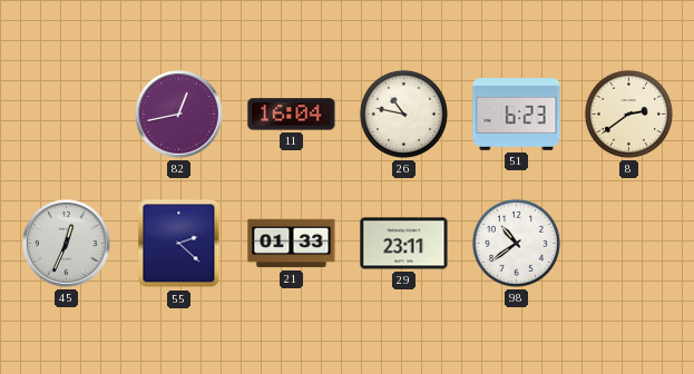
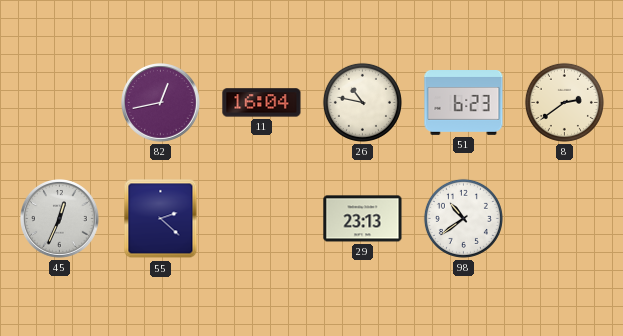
21: 01:33 -> none (292, 244)
29: 23:11 -> 23:13 (363, 219)
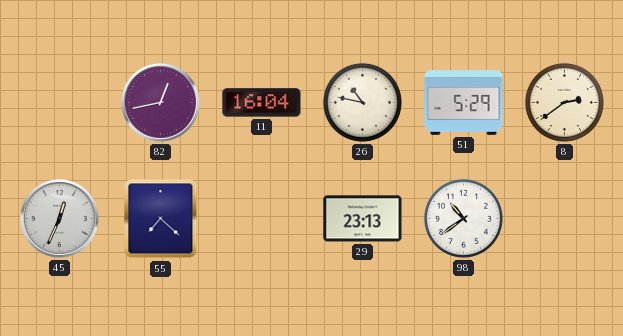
51: 6:23 -> 5:29 (464, 103)
55: 2:22 -> 7:22 (161, 219)
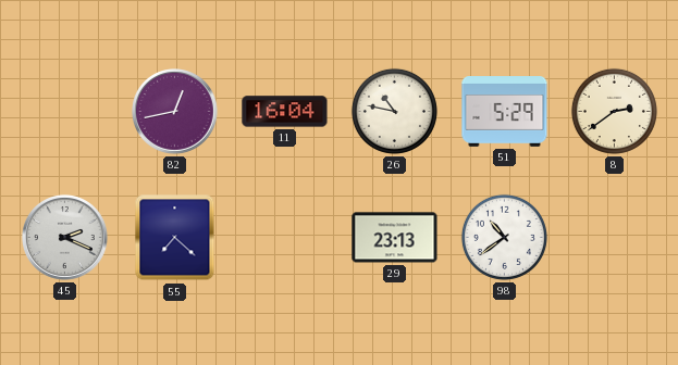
45: 12:34 -> 2:19 (65, 238)
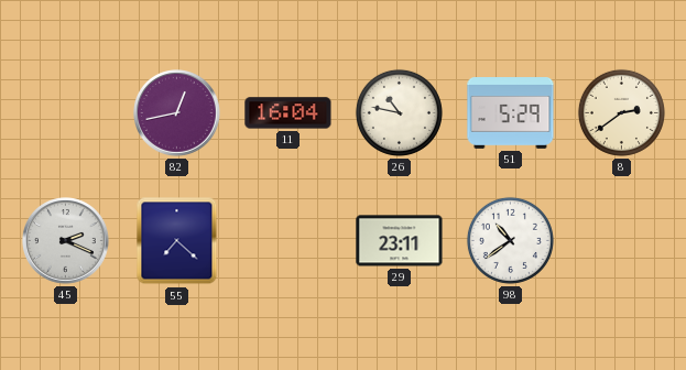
29: 23:13 -> 23:11 (400, 241)
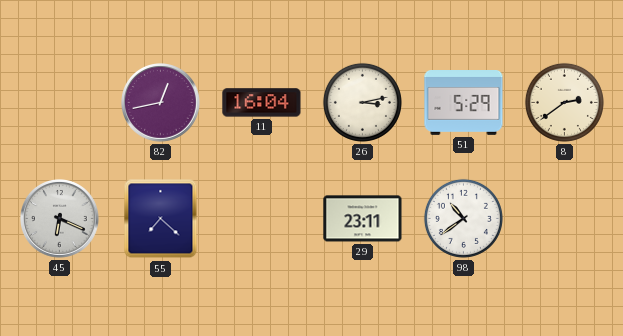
26: 10:47 -> 3:13 (362, 102)
45: 2:19 -> 6:19 (60, 219)
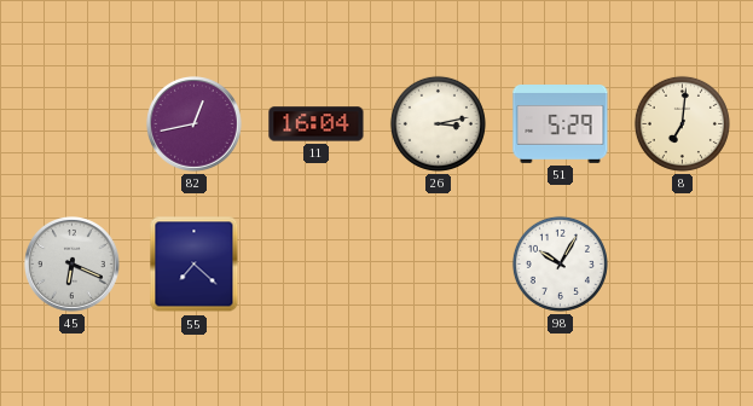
8: 2:39 -> 7:01 (682, 123)
29: 23:11 -> none (363, 219)
98: 10:39 -> 10:05 (560, 263)
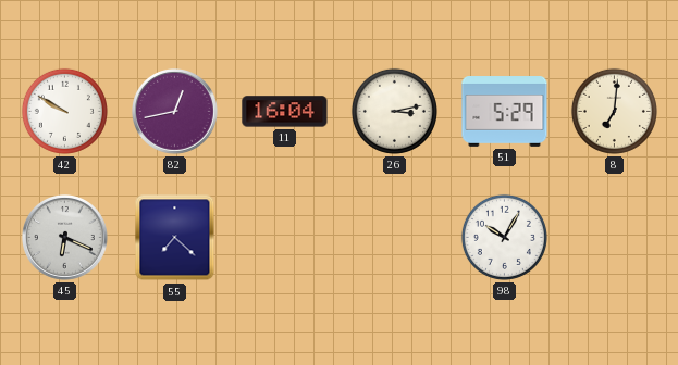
42: none -> 9:50 (64, 111)
